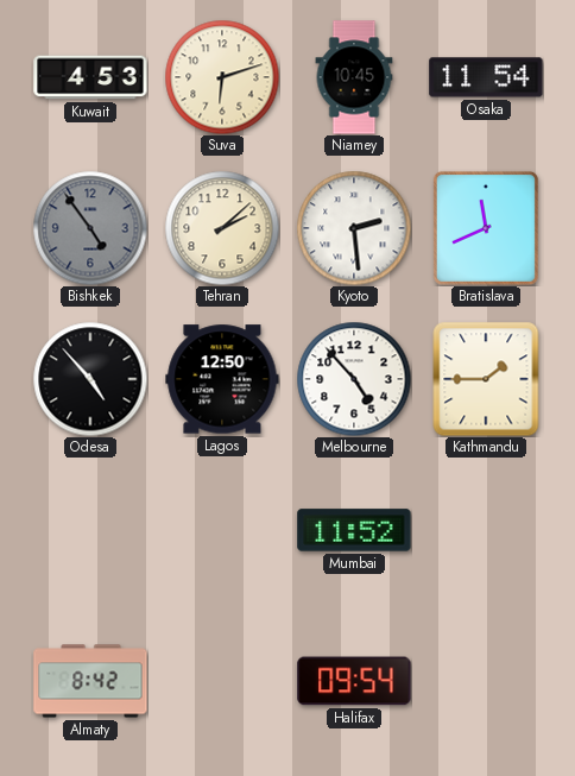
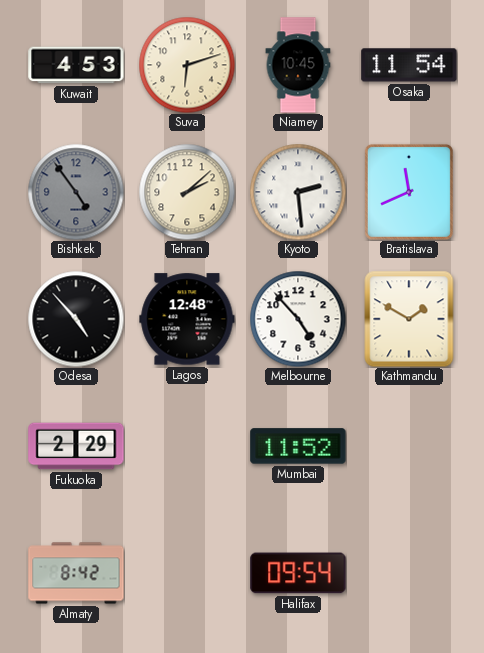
Lagos: 12:50 -> 12:48 (187, 319)
Kathmandu: 1:45 -> 1:50 (409, 319)
Fukuoka: none -> 2:29 (76, 446)
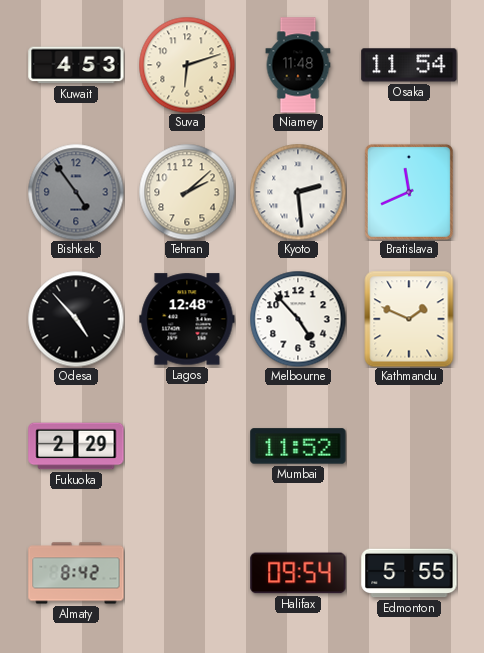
Niamey: 10:45 -> 11:48 (298, 65)
Kathmandu: 1:50 -> 1:49 (409, 319)
Edmonton: none -> 5:55 (409, 573)
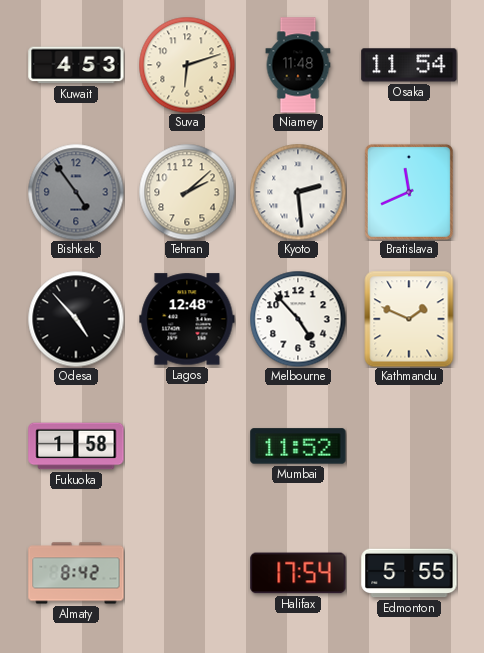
Fukuoka: 2:29 -> 1:58 (76, 446)
Halifax: 09:54 -> 17:54 (298, 573)
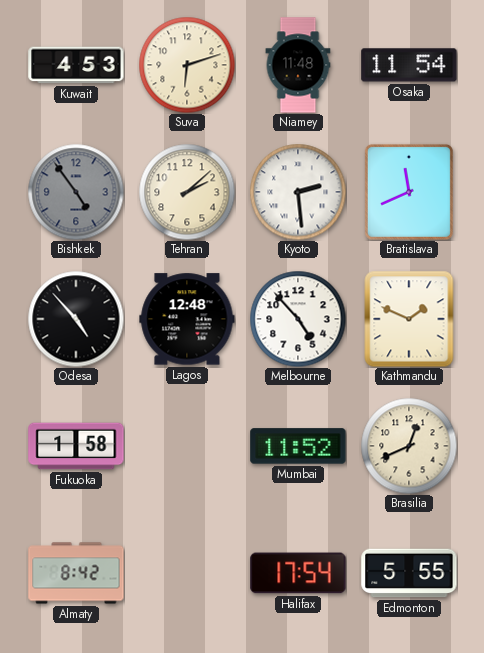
Brasilia: none -> 12:41 (409, 446)
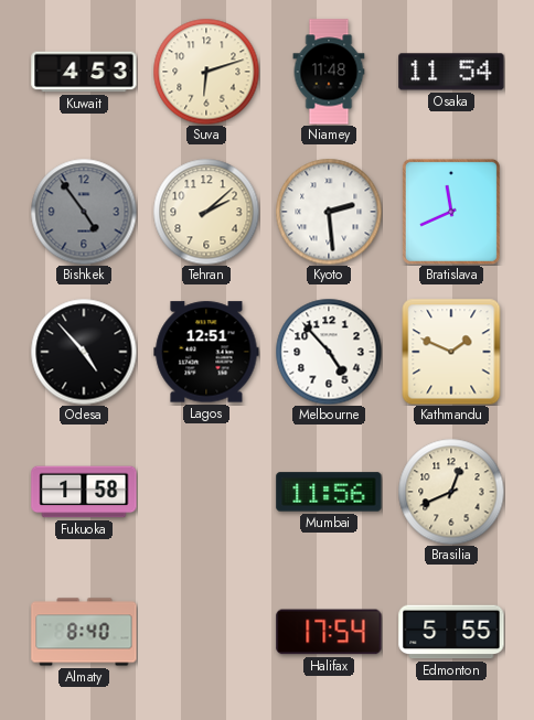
Lagos: 12:48 -> 12:51 (206, 352)
Mumbai: 11:52 -> 11:56 (329, 492)
Almaty: 8:42 -> 8:40 (84, 632)
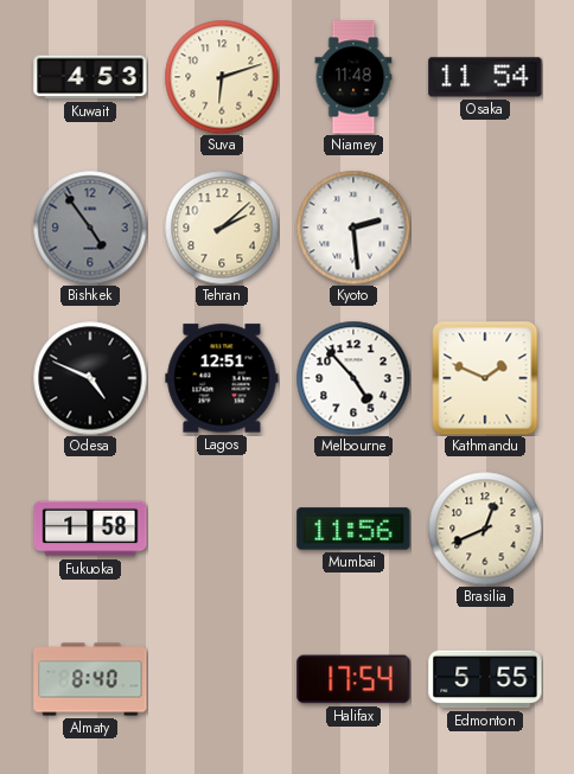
Bratislava: 11:41 -> none (451, 212)
Odesa: 4:53 -> 4:49 (90, 378)
